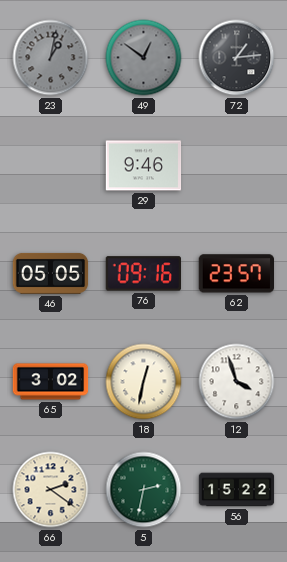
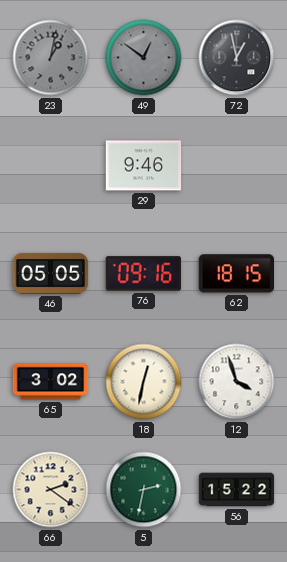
72: 1:14 -> 12:58 (237, 58)
62: 23:57 -> 18:15 (236, 274)
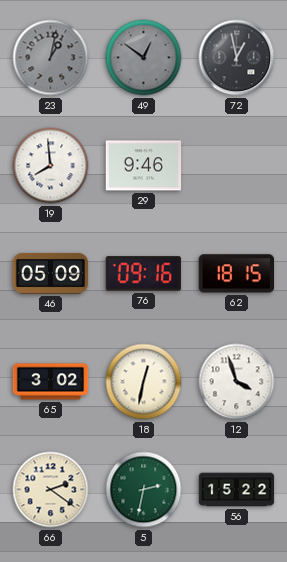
19: none -> 7:59 (51, 166)
46: 05:05 -> 05:09 (51, 273)
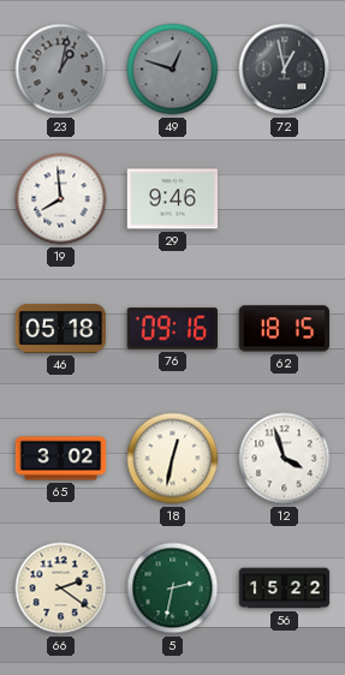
49: 12:51 -> 12:48 (173, 70)
46: 05:09 -> 05:18 (61, 328)
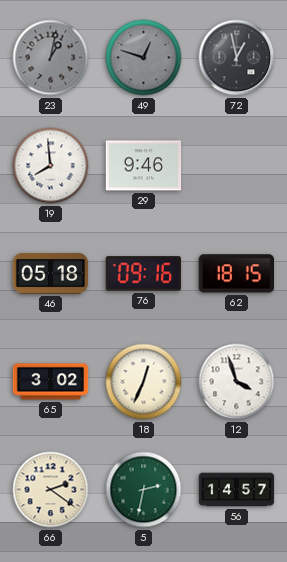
18: 12:32 -> 12:34 (144, 382)
56: 15:22 -> 14:57 (237, 490)
